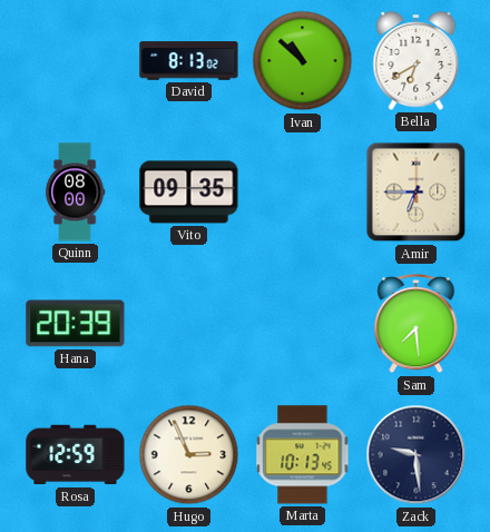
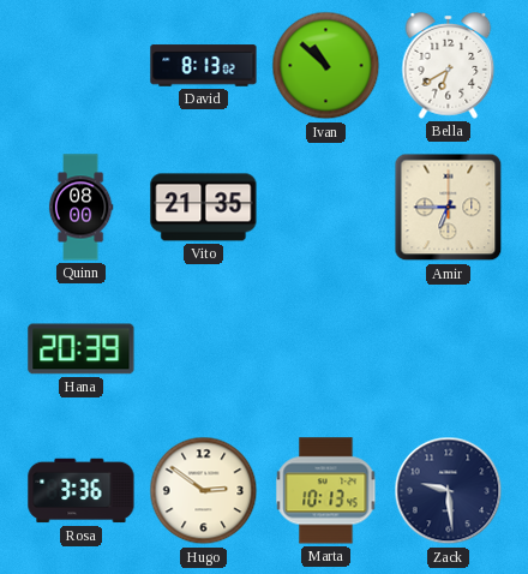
Vito: 09:35 -> 21:35 (204, 208)
Sam: 7:29 -> none (416, 324)
Rosa: 12:59 -> 3:36 (82, 491)
Hugo: 2:56 -> 2:51 (204, 491)
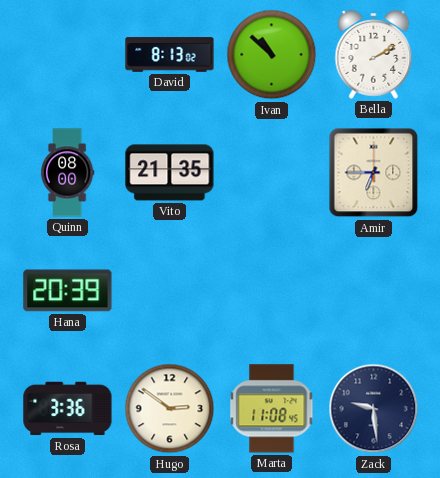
Bella: 6:40 -> 2:10 (374, 55)
Marta: 10:13 -> 11:08 (272, 409)
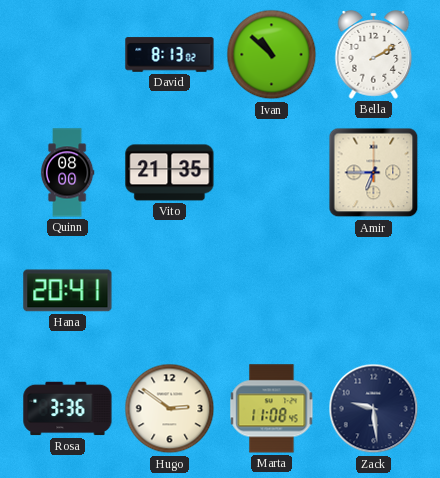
Hana: 20:39 -> 20:41 (68, 291)
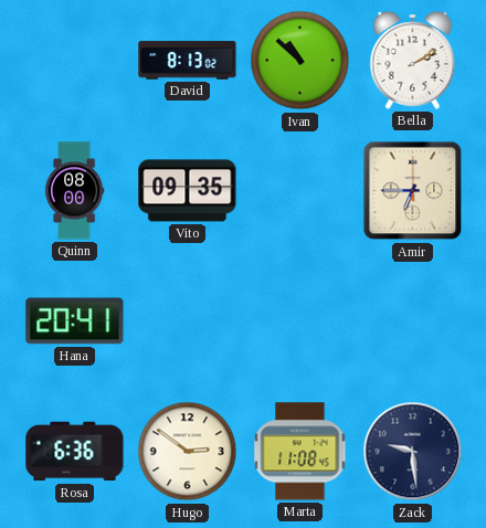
Vito: 21:35 -> 09:35 (188, 191)
Rosa: 3:36 -> 6:36 (75, 452)
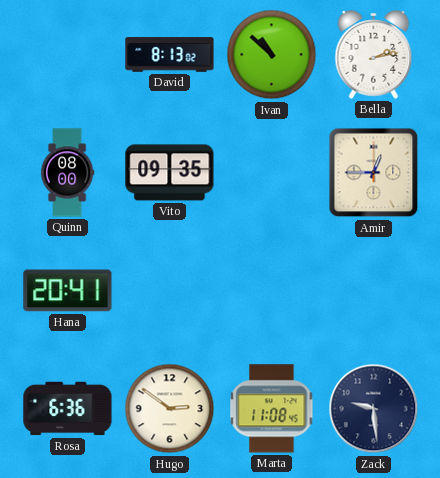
Bella: 2:10 -> 2:13 (374, 55)
Amir: 6:45 -> 12:45 (374, 173)
